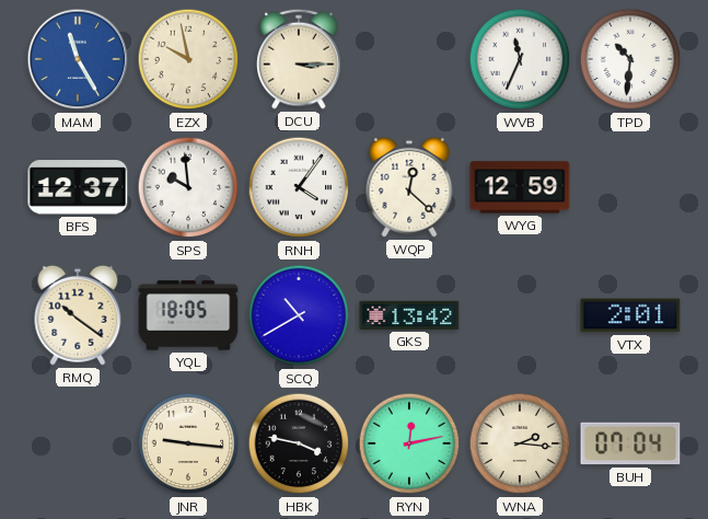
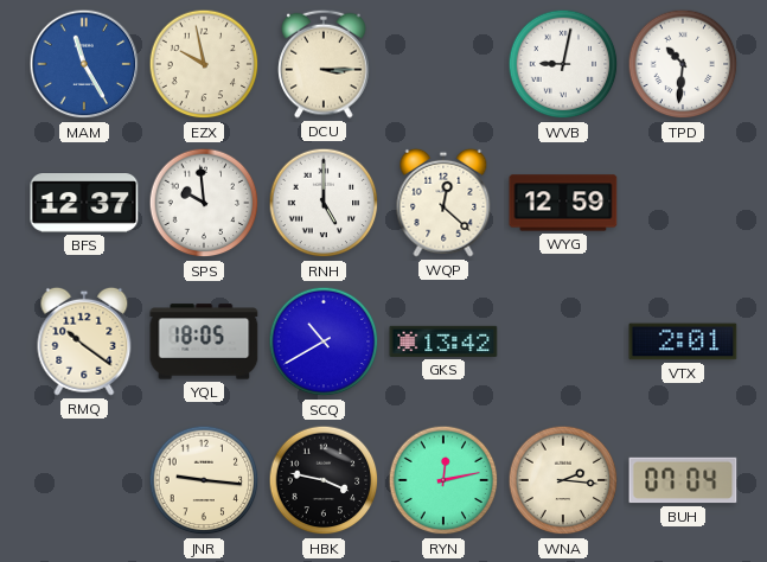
WVB: 11:34 -> 9:02 (563, 64)
RNH: 4:06 -> 5:00 (324, 203)
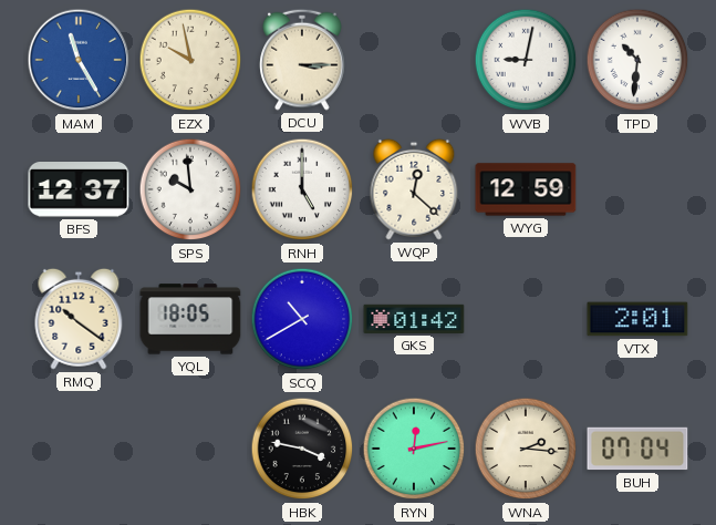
GKS: 13:42 -> 01:42 (414, 319)
JNR: 9:16 -> none (204, 480)
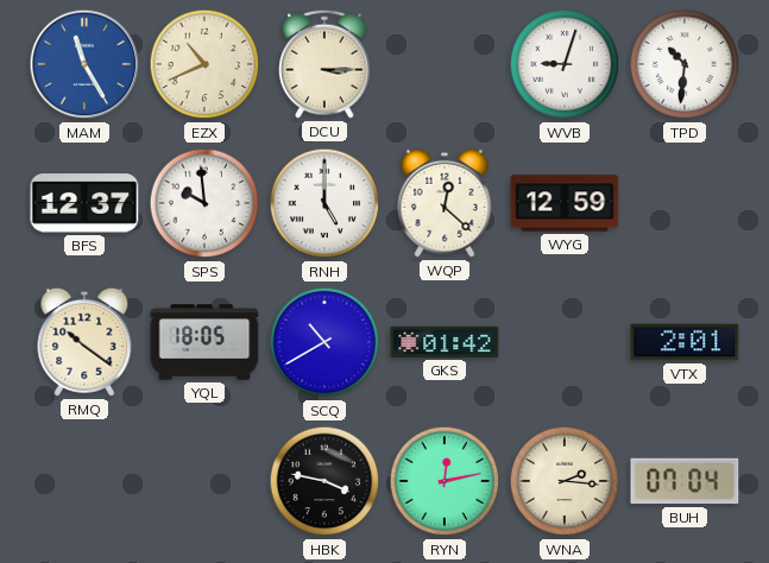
EZX: 9:58 -> 10:41 (204, 64)
WVB: 9:02 -> 9:03 (565, 64)
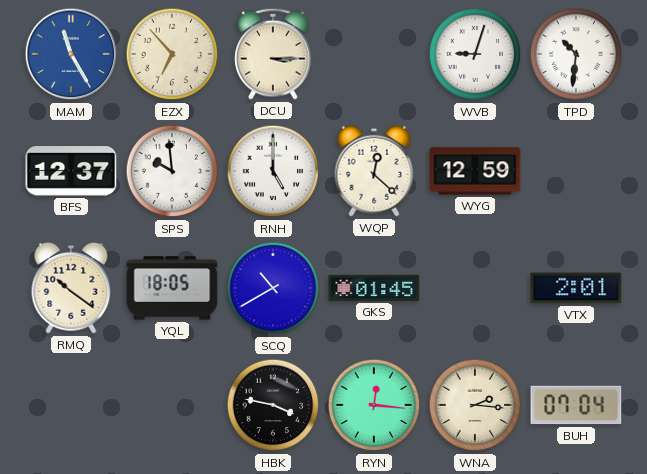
EZX: 10:41 -> 6:53 (172, 54)
GKS: 01:42 -> 01:45 (374, 288)
RYN: 12:13 -> 12:16 (374, 405)
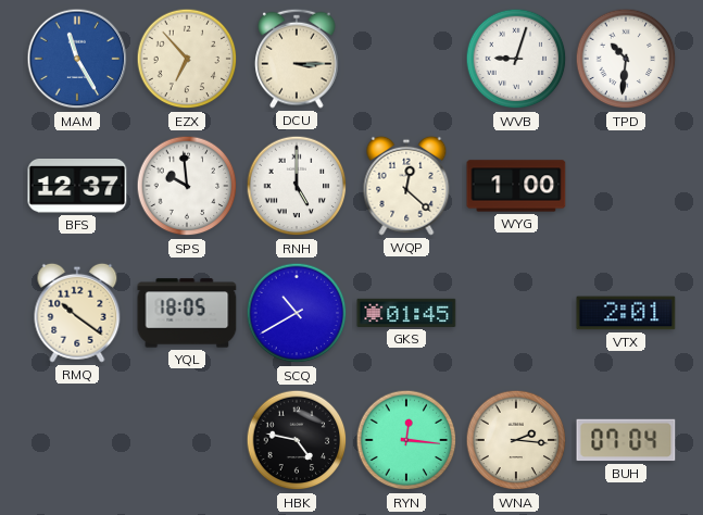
WYG: 12:59 -> 1:00 (516, 186)
HBK: 3:47 -> 4:47 (297, 440)
